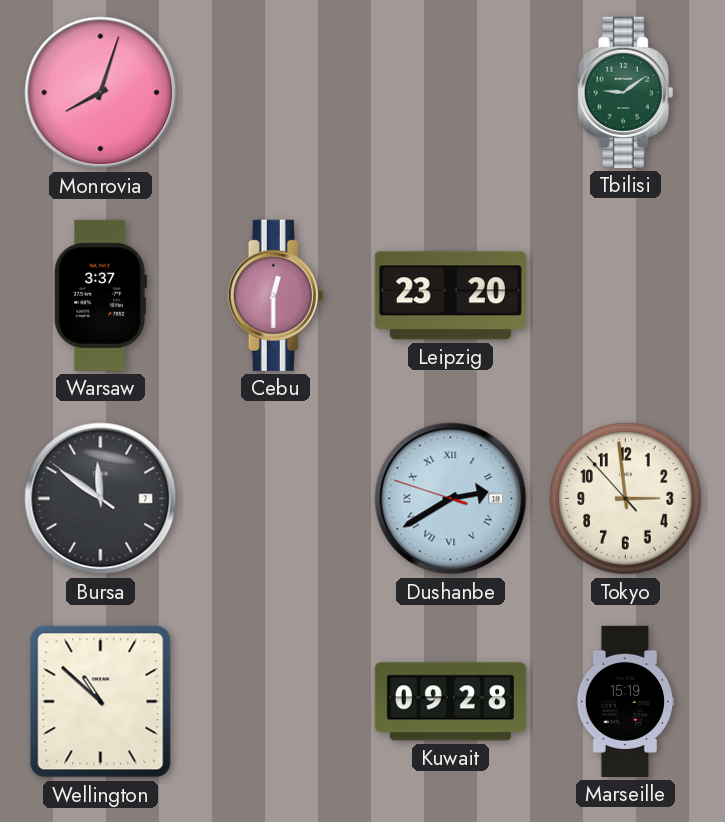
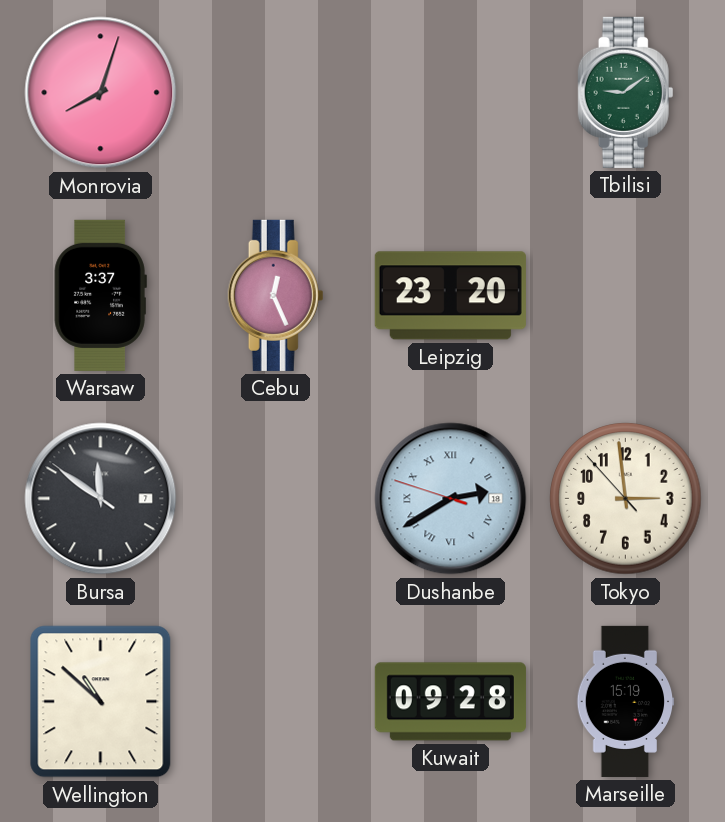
Cebu: 12:30 -> 12:26 (276, 295)
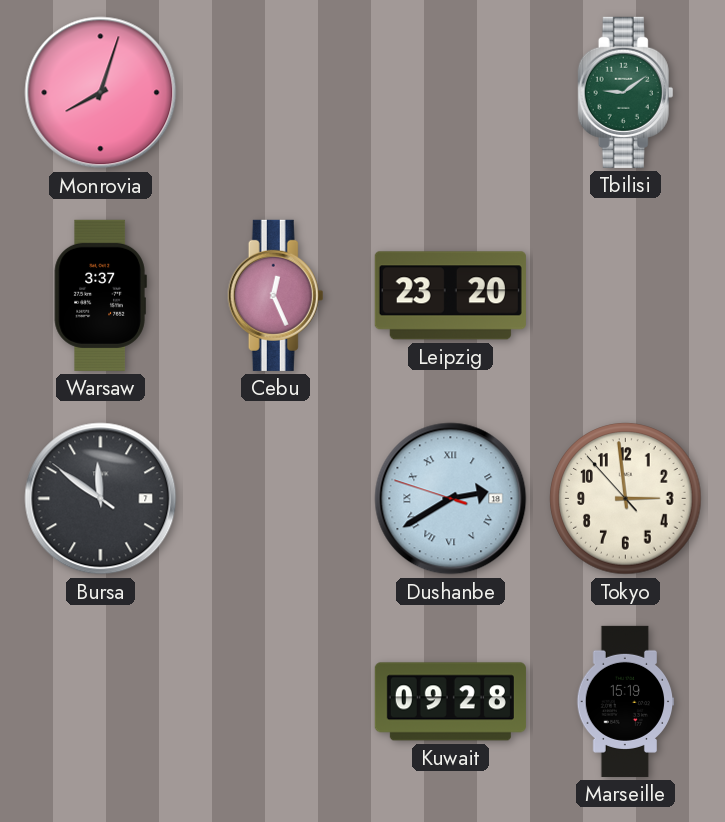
Wellington: 10:52 -> none (101, 702)
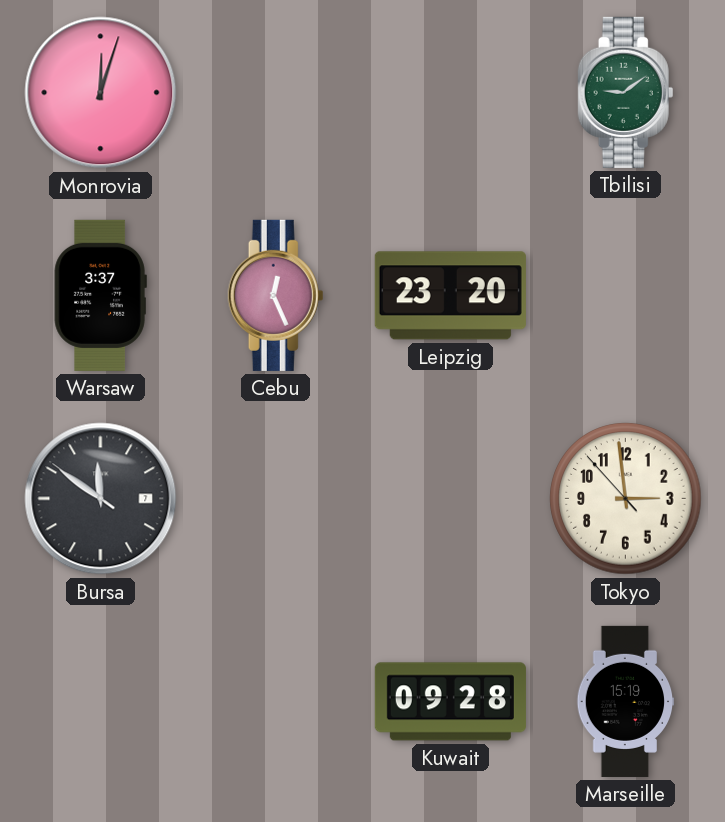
Monrovia: 8:03 -> 12:03 (101, 93)
Dushanbe: 2:39 -> none (451, 499)
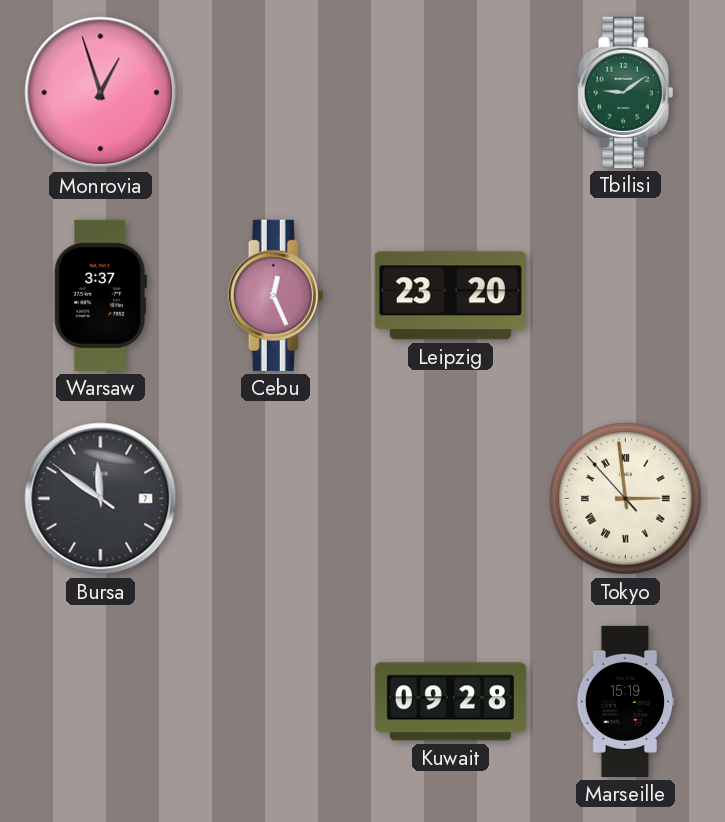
Monrovia: 12:03 -> 12:57 (101, 93)
Tokyo numerals: Arabic -> Roman (626, 499)
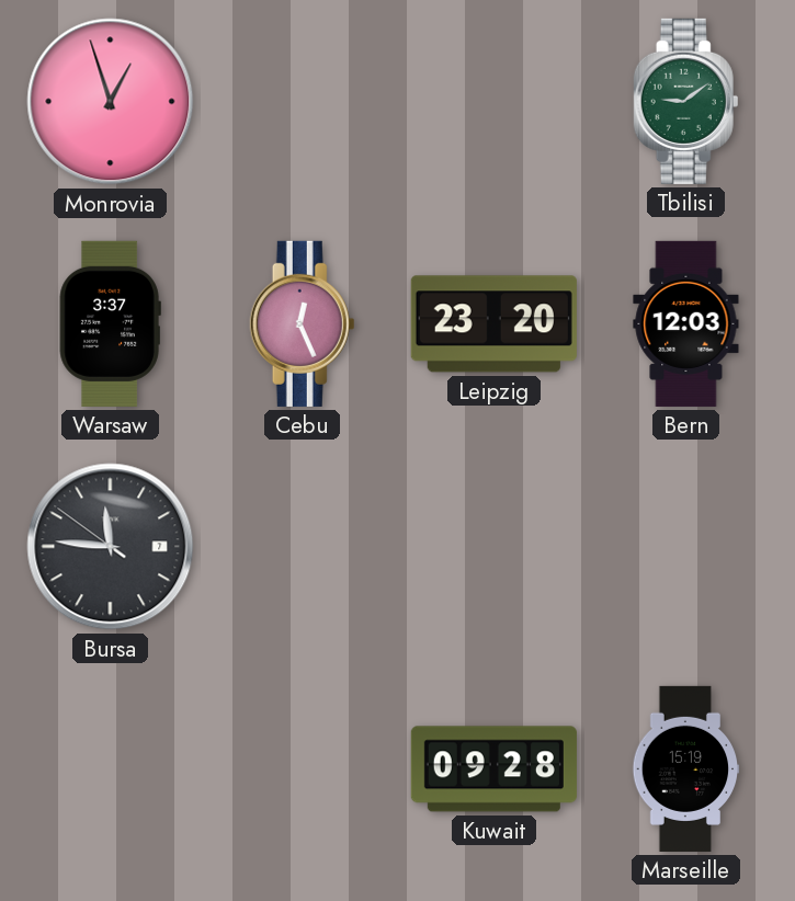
Bern: none -> 12:03 (686, 323)
Bursa: 11:50 -> 11:45 (111, 547)
Tokyo: 2:58 -> none (626, 499)
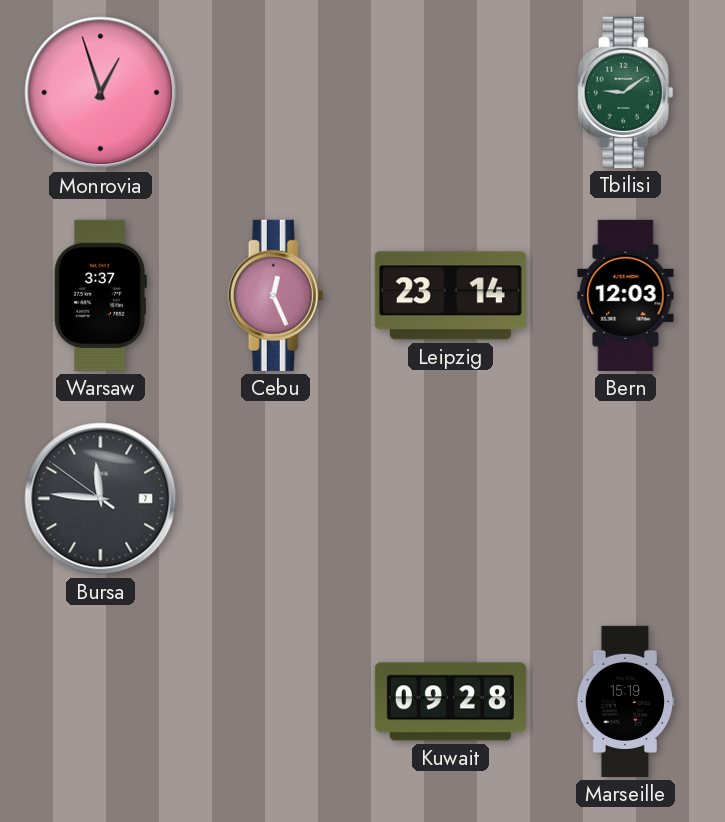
Leipzig: 23:20 -> 23:14 (450, 296)
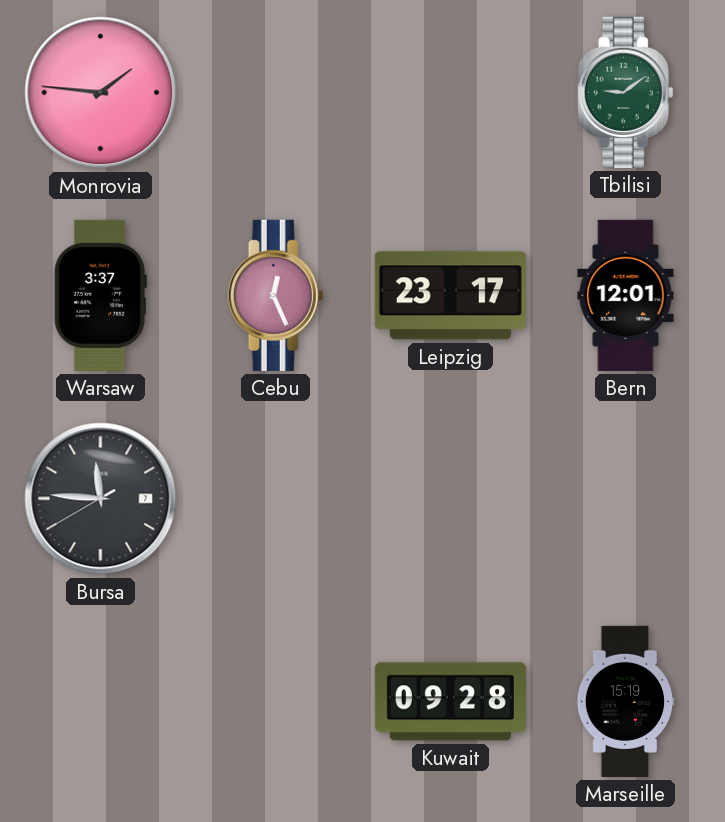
Monrovia: 12:57 -> 1:46 (101, 93)
Leipzig: 23:14 -> 23:17 (450, 296)
Bern: 12:03 -> 12:01 (626, 295)
Bursa: 11:45:51 -> 11:45:40 (101, 499)
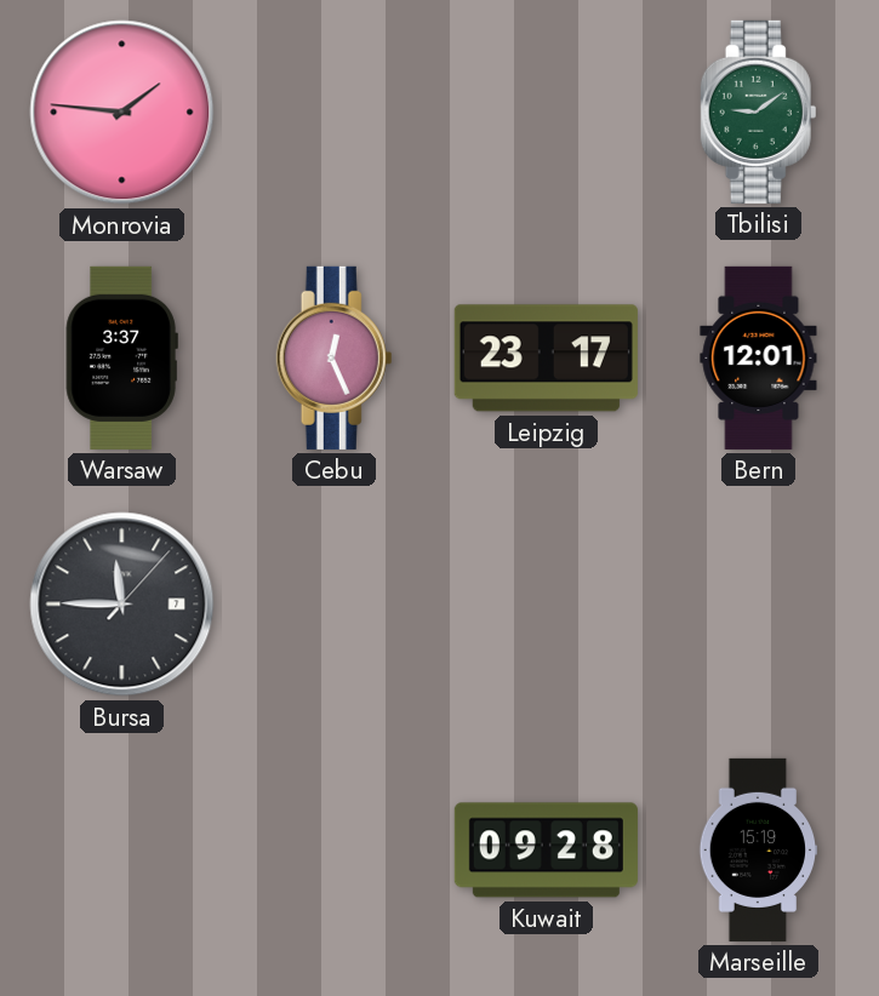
Bursa: 11:45:40 -> 11:45:07 (122, 605)
